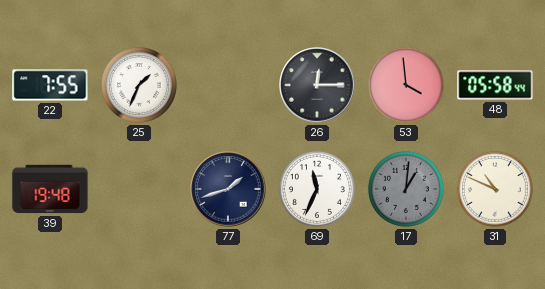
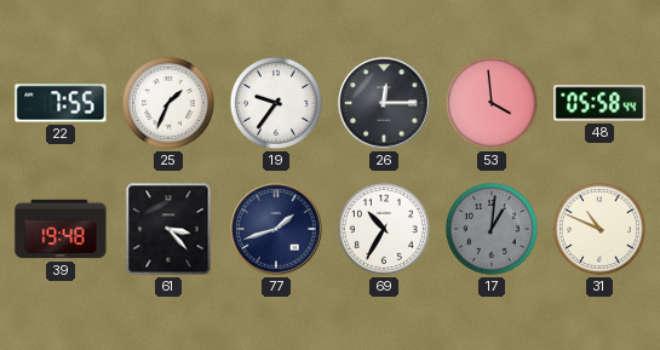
19: none -> 9:36 (276, 103)
61: none -> 3:23 (168, 229)
69: 11:34 -> 10:35 (384, 229)
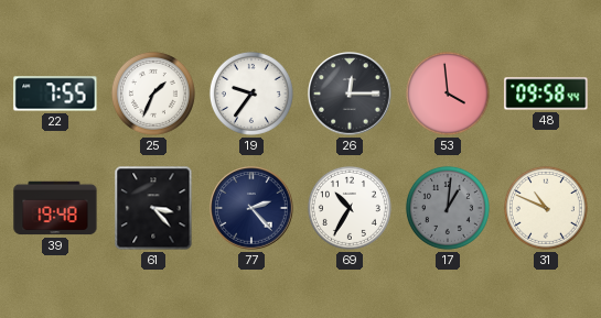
48: 05:58 -> 09:58 (546, 94)
77: 1:42 -> 2:23 (251, 208)
